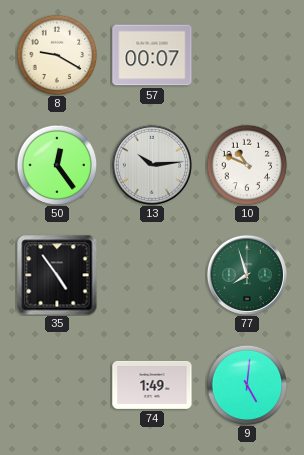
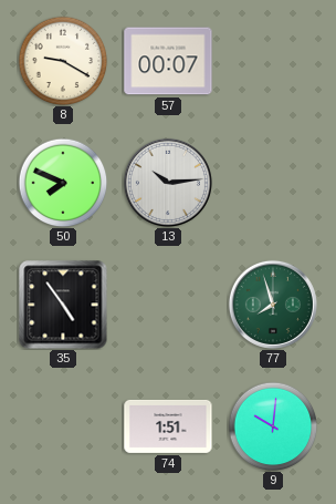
50: 12:24 -> 7:49 (63, 183)
10: 10:49 -> none (247, 165)
74: 1:49 -> 1:51 (168, 426)
9: 5:01 -> 10:01 (273, 426)
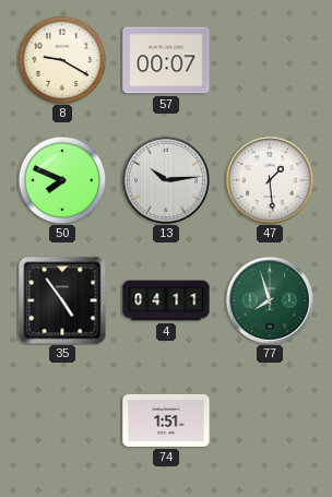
47: none -> 1:29 (270, 180)
4: none -> 04:11 (166, 300)
9: 10:01 -> none (273, 426)
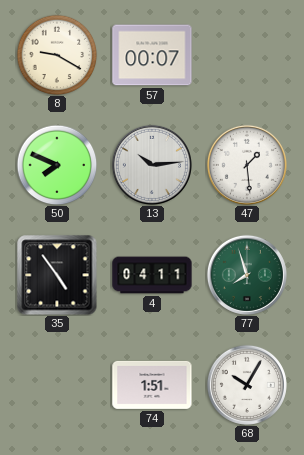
68: none -> 10:05 (247, 385)
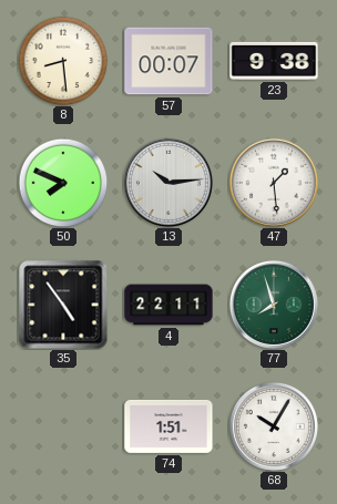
8: 9:20 -> 8:29 (63, 61)
23: none -> 9:38 (274, 61)
4: 04:11 -> 22:11 (168, 305)
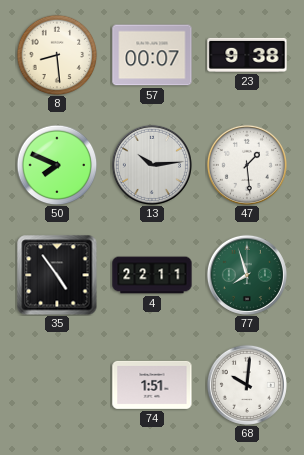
68: 10:05 -> 10:01 (247, 385)
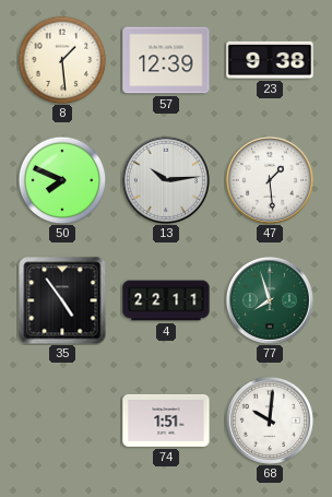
8: 8:29 -> 1:29 (62, 60)
57: 00:07 -> 12:39 (166, 60)
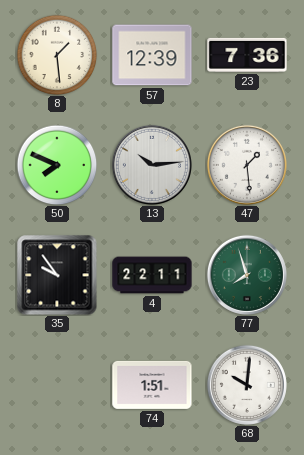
23: 9:38 -> 7:36 (247, 55)
35: 4:54 -> 9:54 (57, 275)
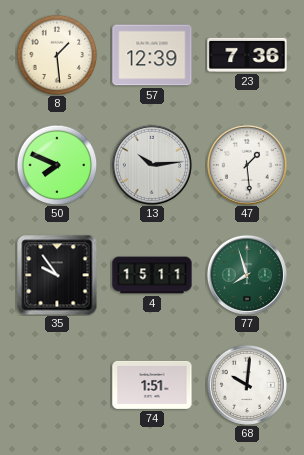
4: 22:11 -> 15:11 (152, 275)
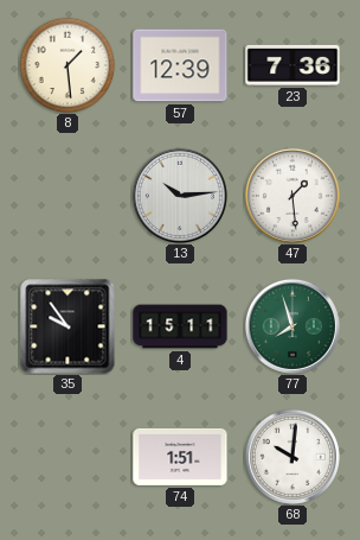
50: 7:49 -> none (57, 165)
